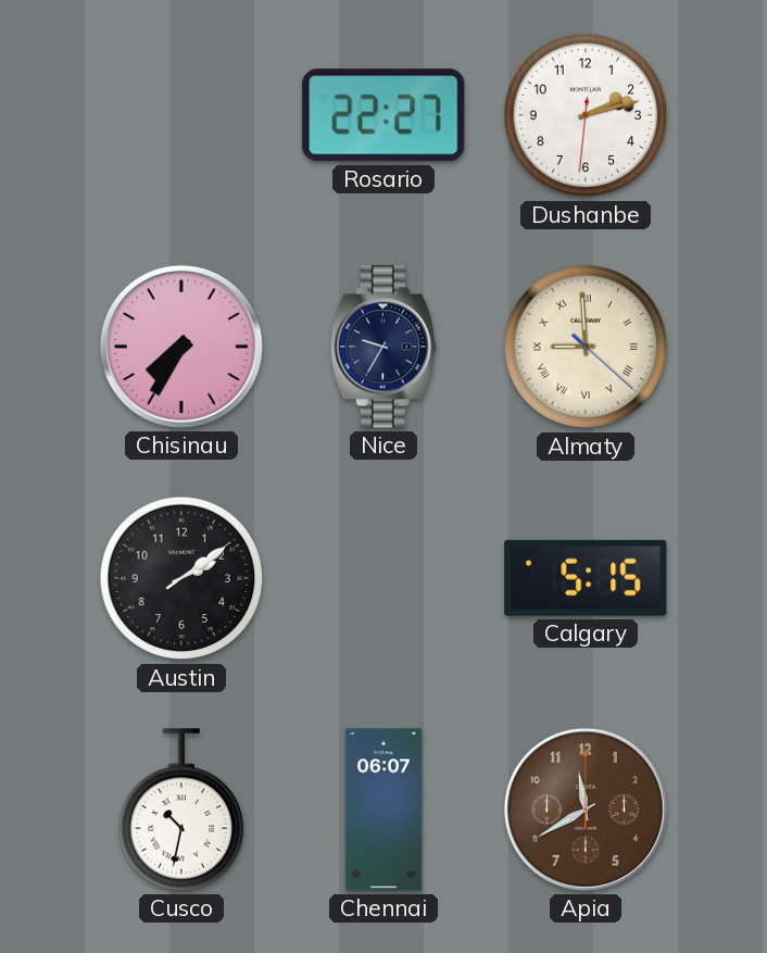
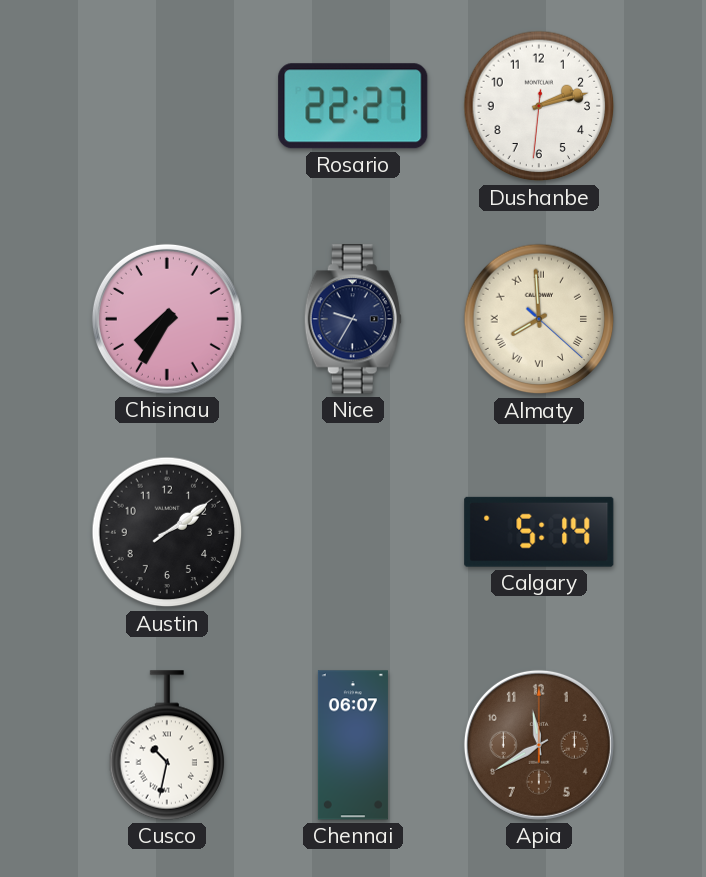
Almaty: 8:59 -> 7:59 (539, 319)
Calgary: 5:15 -> 5:14 (539, 532)
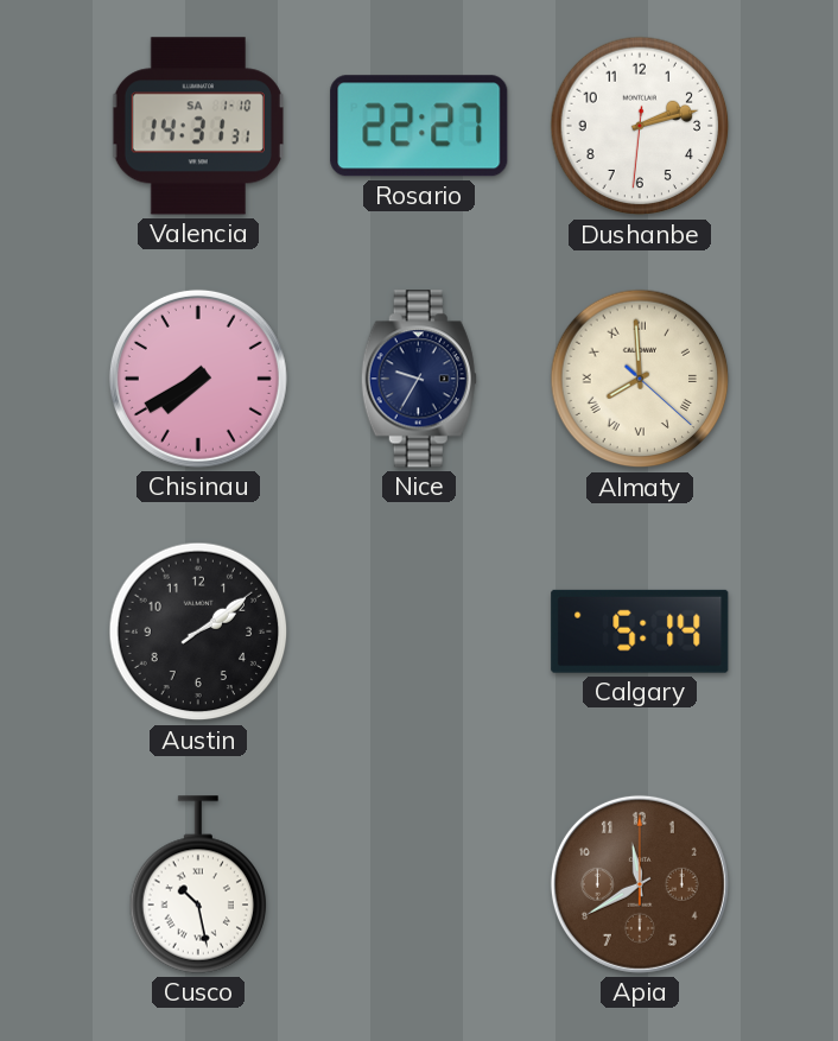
Valencia: none -> 14:31 (198, 126)
Chisinau: 7:35 -> 7:40 (198, 379)
Cusco: 10:32 -> 10:28 (198, 884)
Chennai: 06:07 -> none (353, 745)
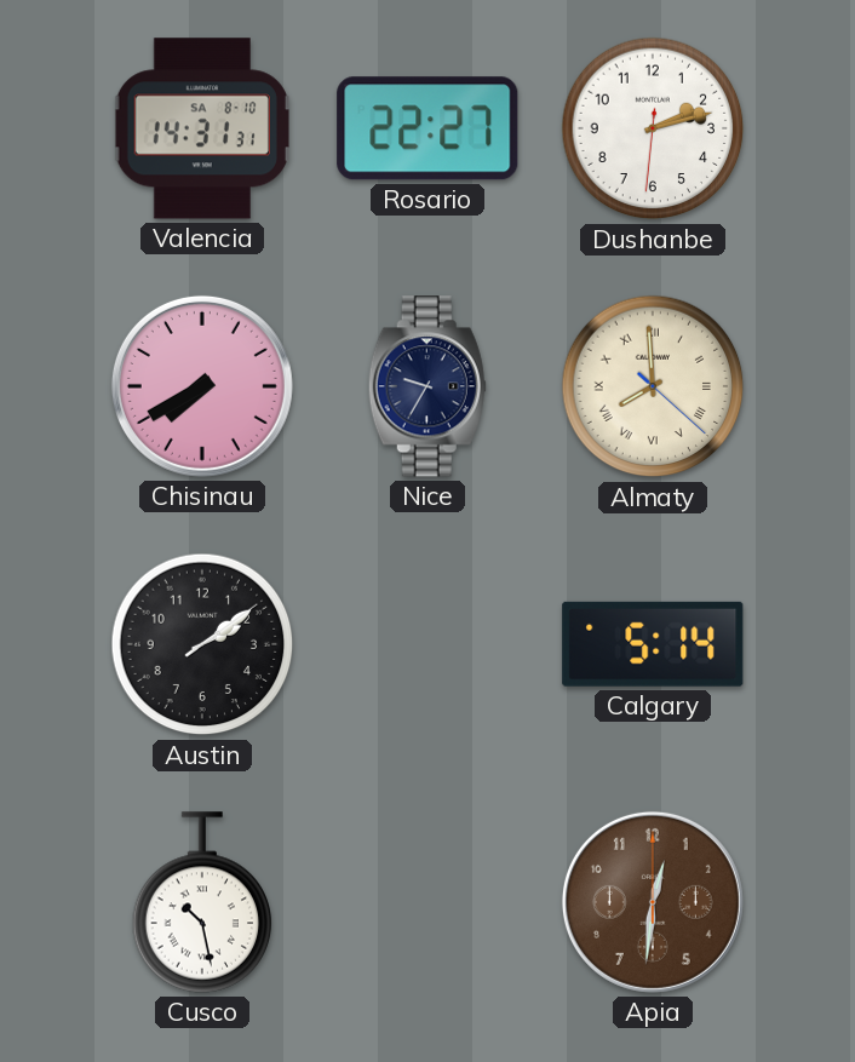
Valencia date: SA 1-10 -> SA 8-10 (202, 128)
Apia: 11:40 -> 12:31 (653, 902)
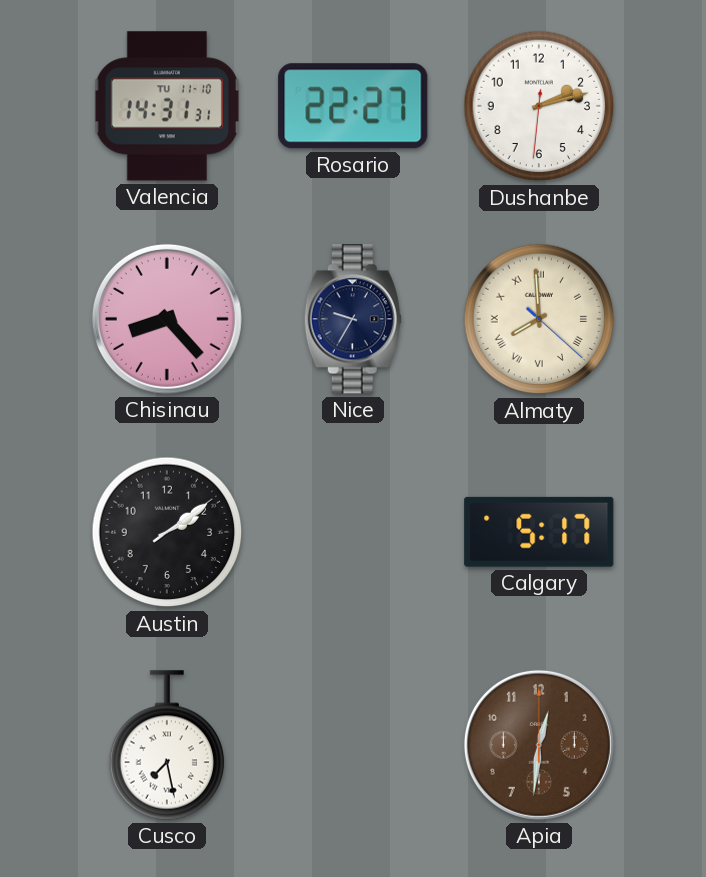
Valencia date: SA 8-10 -> TU 11-10 (167, 106)
Chisinau: 7:40 -> 8:23 (167, 319)
Calgary: 5:14 -> 5:17 (539, 532)
Cusco: 10:28 -> 7:28 (167, 745)
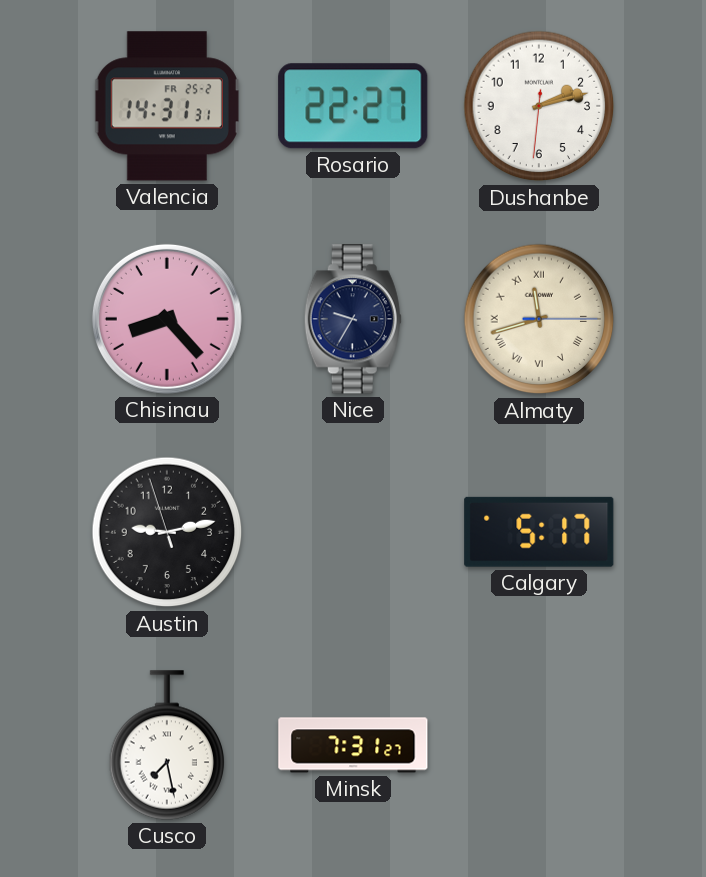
Valencia date: TU 11-10 -> FR 25-2 (167, 106)
Almaty: 7:59 -> 11:42 (539, 319)
Austin: 2:09 -> 9:12 (167, 532)
Minsk: none -> 7:31 (353, 745)
Apia: 12:31 -> none (539, 745)
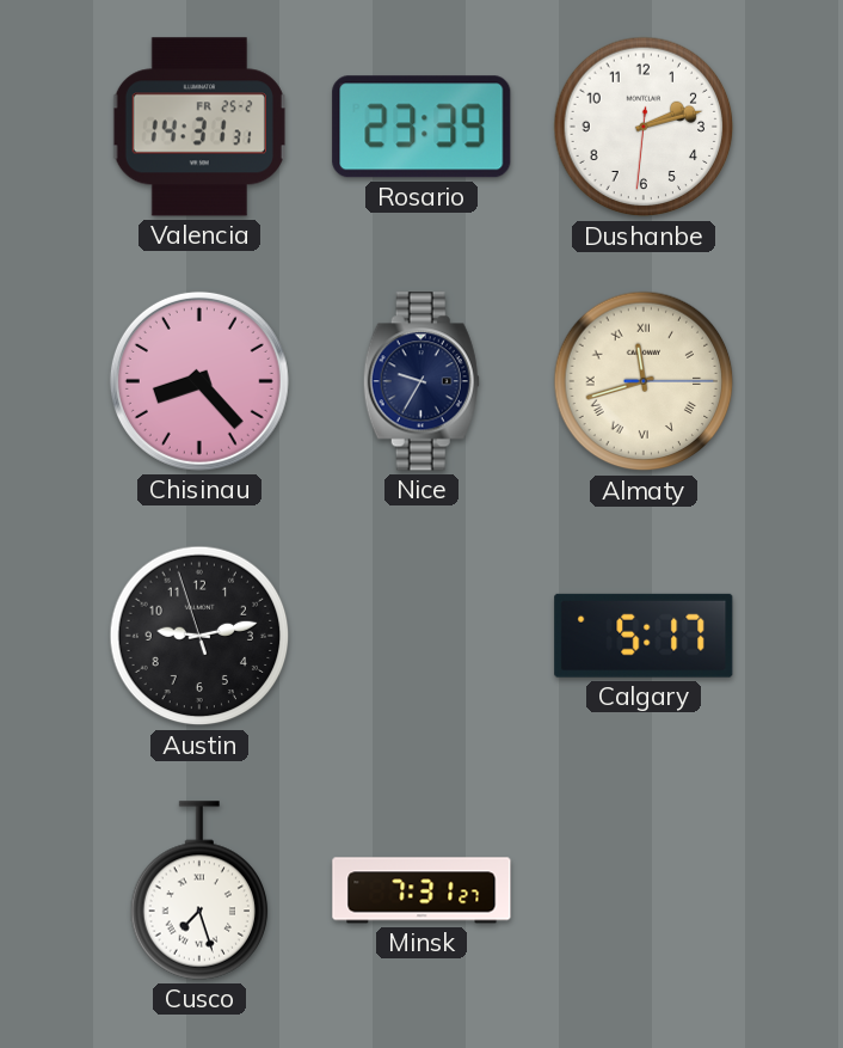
Rosario: 22:27 -> 23:39 (421, 127)
Cusco: 7:28 -> 7:27 (199, 890)
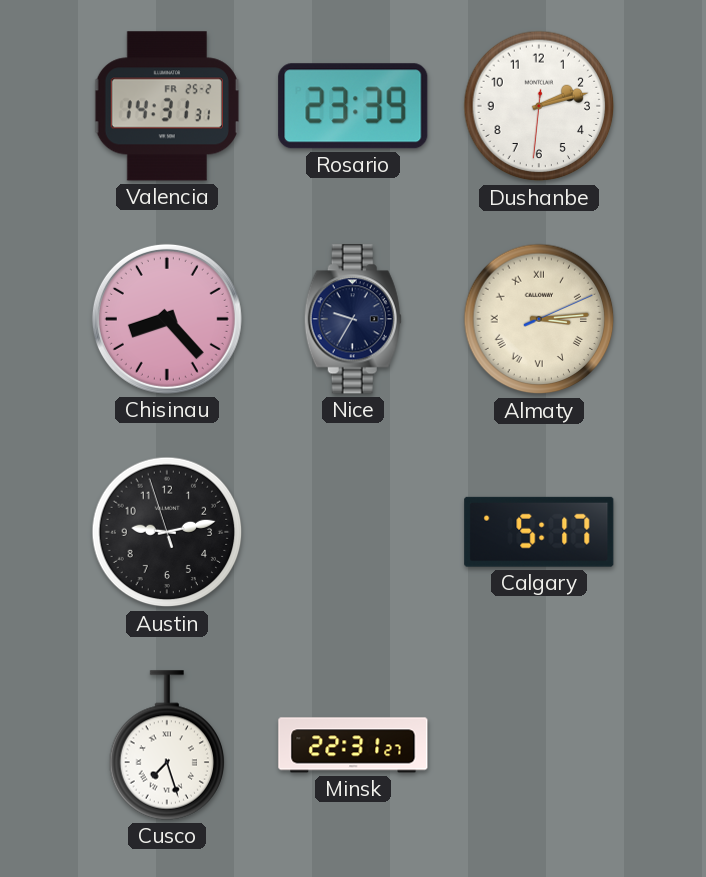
Almaty: 11:42 -> 3:14 (539, 319)
Minsk: 7:31 -> 22:31 (353, 745)
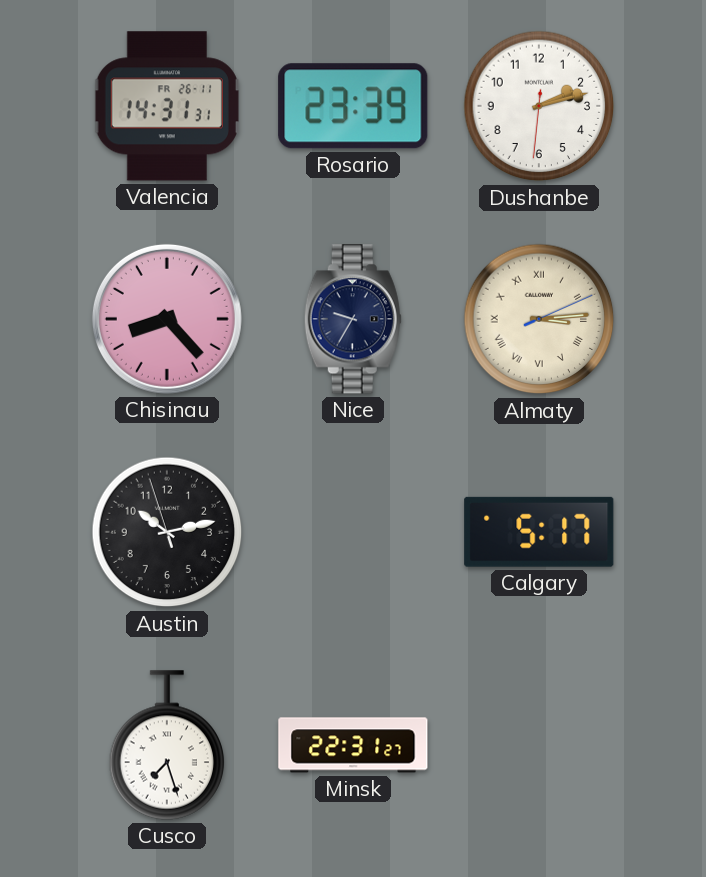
Valencia date: FR 25-2 -> FR 26-11 (167, 106)
Austin: 9:12 -> 10:12 (167, 532)
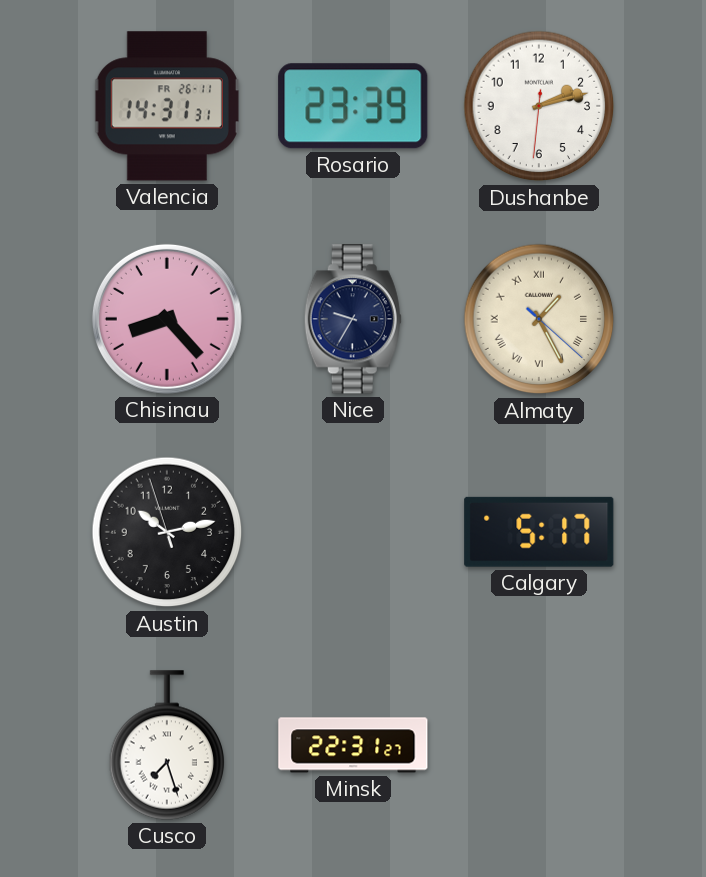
Almaty: 3:14 -> 1:25 (539, 319)
